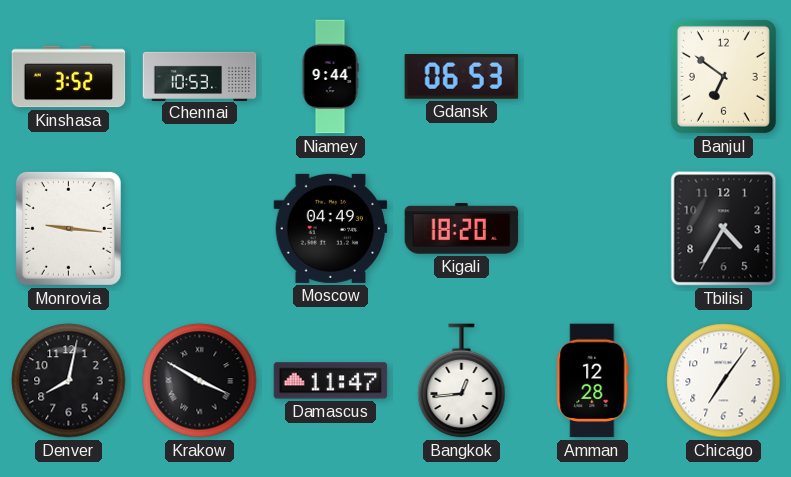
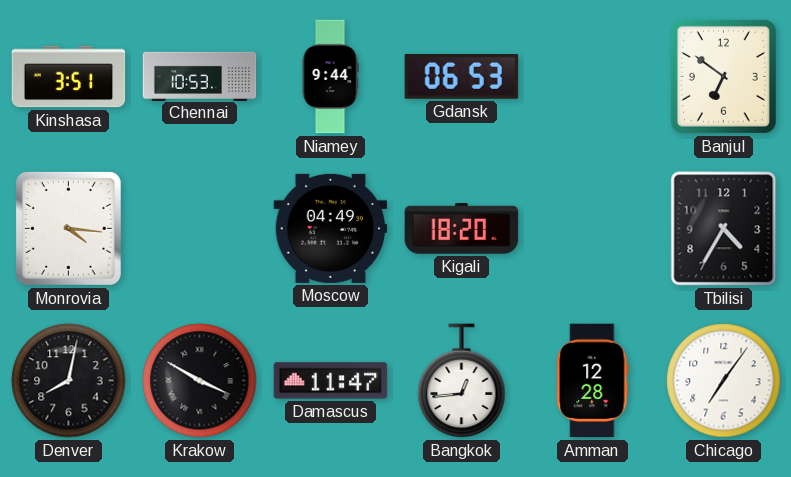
Kinshasa: 3:52 -> 3:51 (69, 77)
Monrovia: 9:16 -> 4:16 (68, 228)
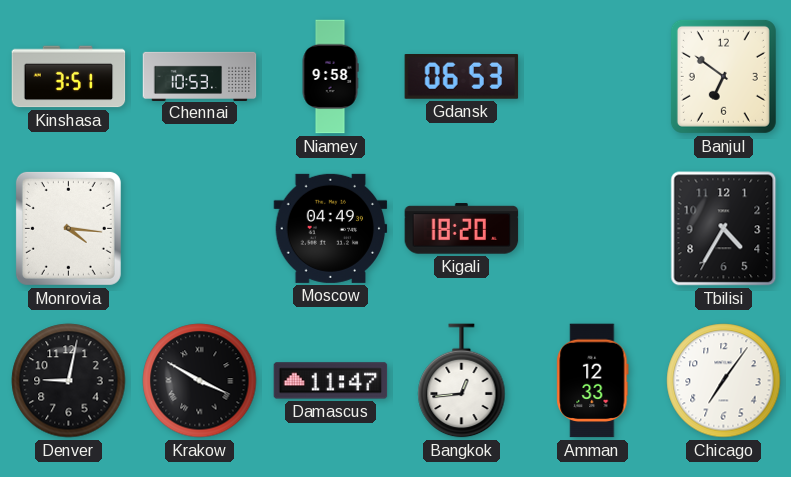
Niamey: 9:44 -> 9:58 (330, 77)
Denver: 8:02 -> 9:02 (69, 381)
Amman: 12:28 -> 12:33 (593, 381)
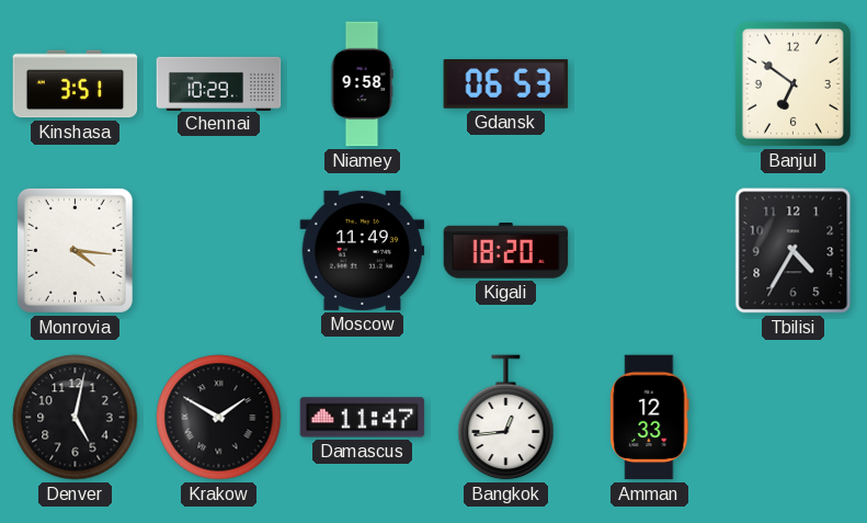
Chennai: 10:53 -> 10:29 (219, 83)
Moscow: 04:49 -> 11:49 (363, 250)
Denver: 9:02 -> 5:02 (76, 418)
Krakow: 3:50 -> 1:50 (219, 418)
Chicago: 7:06 -> none (724, 381)
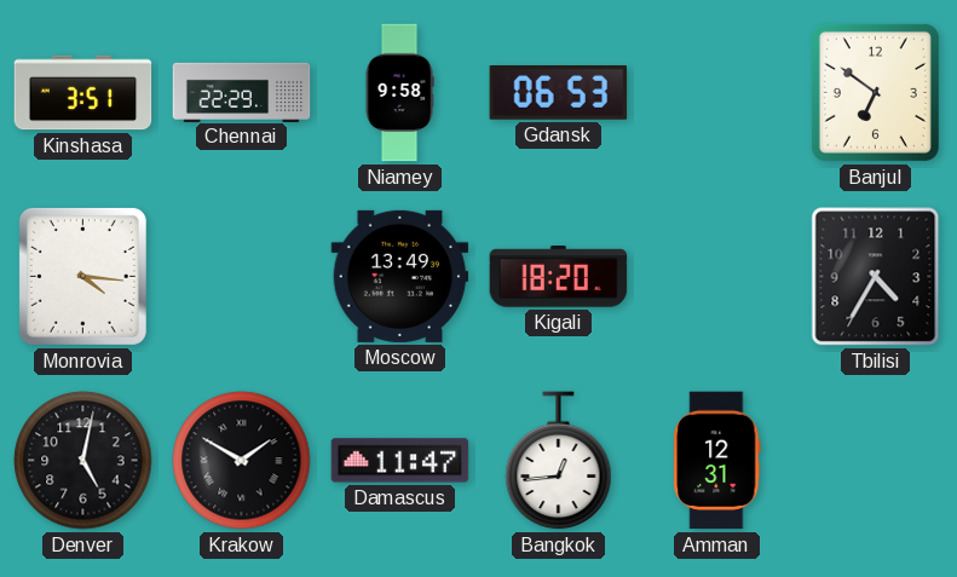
Chennai: 10:29 -> 22:29 (242, 92)
Moscow: 11:49 -> 13:49 (400, 276)
Amman: 12:33 -> 12:31 (717, 461)
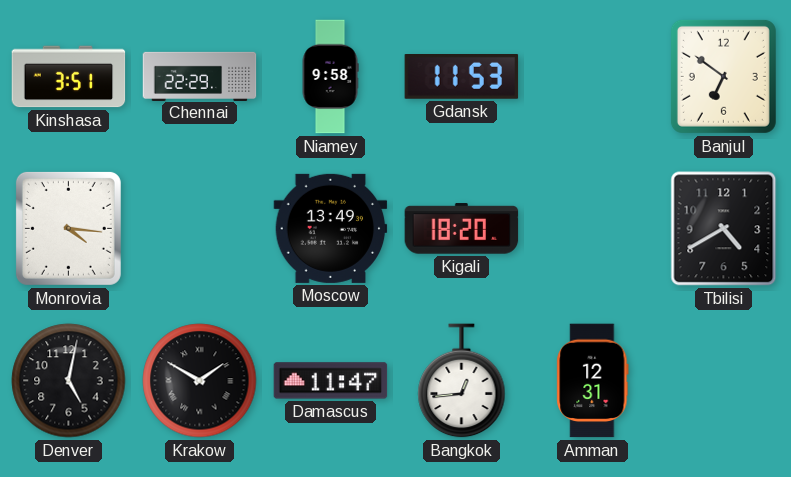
Gdansk: 06:53 -> 11:53 (462, 77)
Tbilisi: 4:35 -> 4:40 (724, 229)
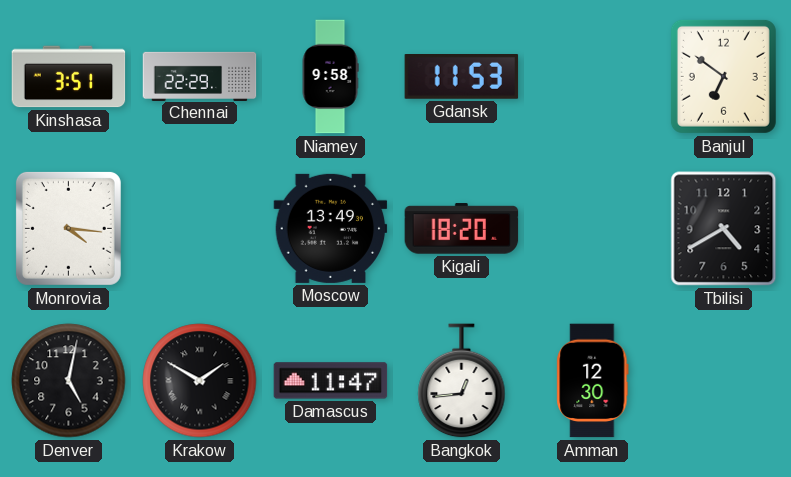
Amman: 12:31 -> 12:30 (593, 381)
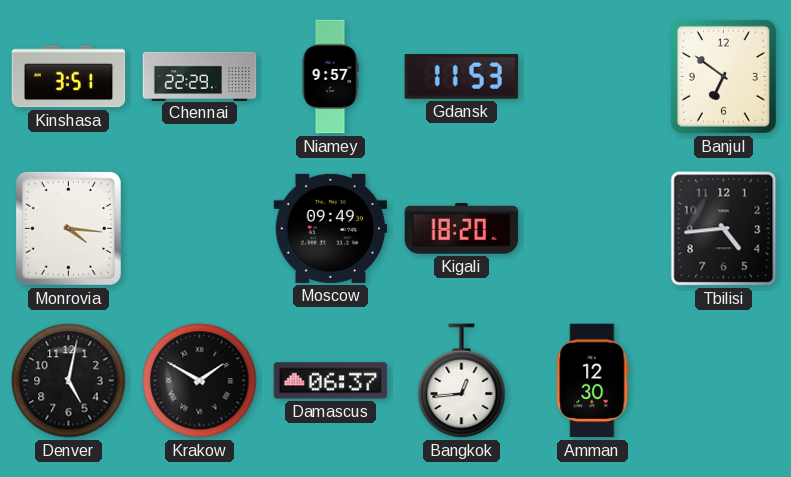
Niamey: 9:58 -> 9:57 (330, 77)
Moscow: 13:49 -> 09:49 (331, 228)
Tbilisi: 4:40 -> 4:44 (724, 229)
Damascus: 11:47 -> 06:37 (331, 381)
